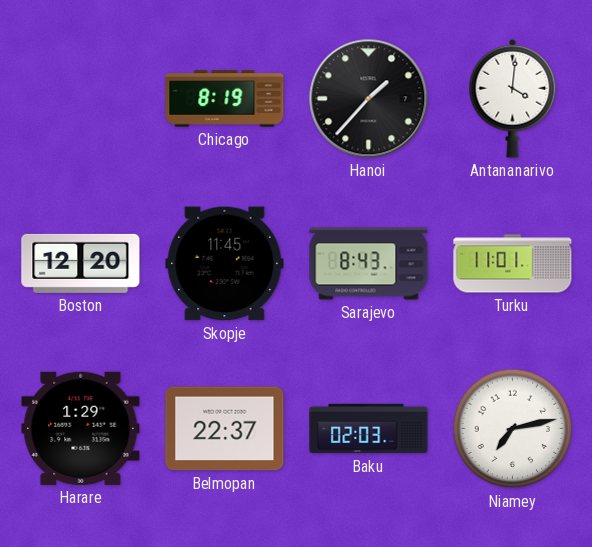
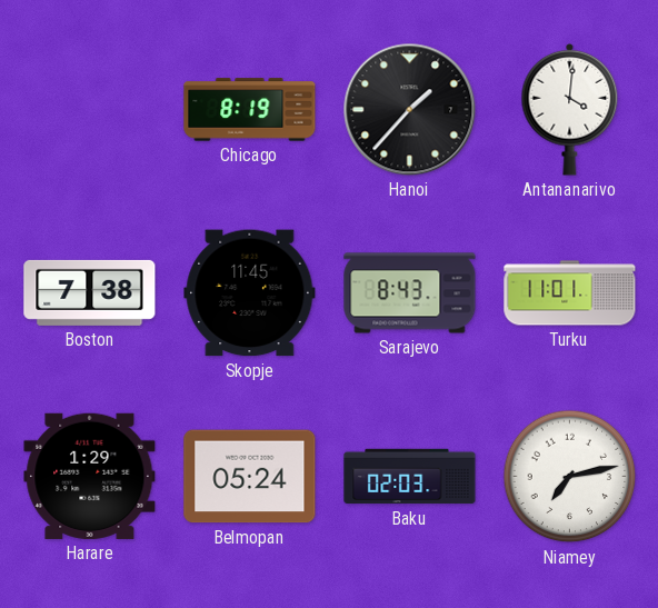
Boston: 12:20 -> 7:38 (90, 292)
Belmopan: 22:37 -> 05:24 (250, 477)
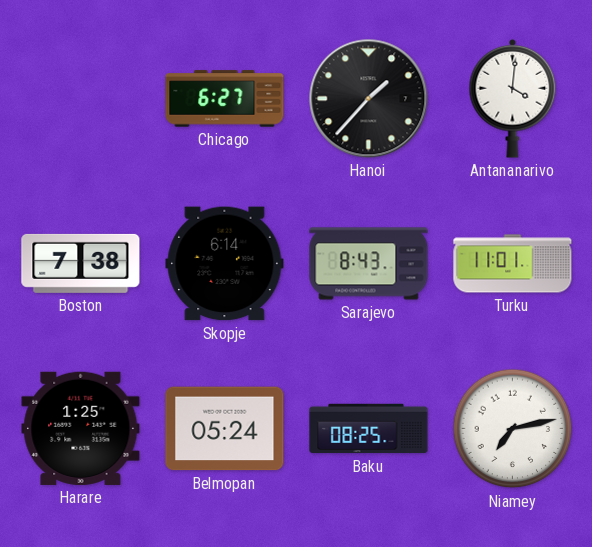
Chicago: 8:19 -> 6:27 (225, 99)
Skopje: 11:45 -> 6:14 (225, 264)
Harare: 1:29 -> 1:25 (81, 428)
Baku: 02:03 -> 08:25 (369, 429)
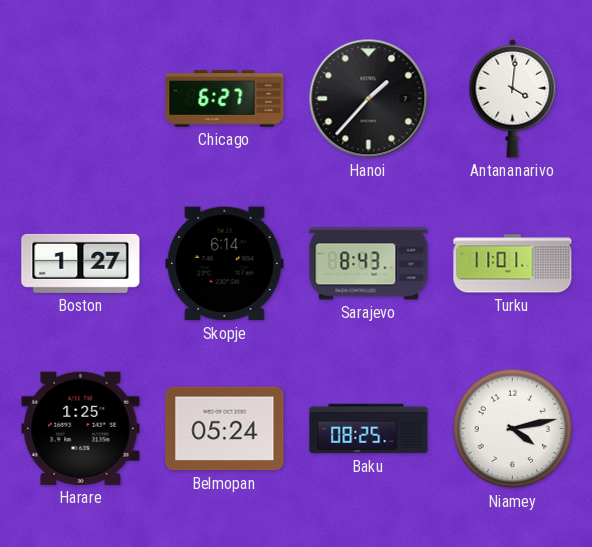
Boston: 7:38 -> 1:27 (81, 263)
Niamey: 7:13 -> 4:13 (513, 429)
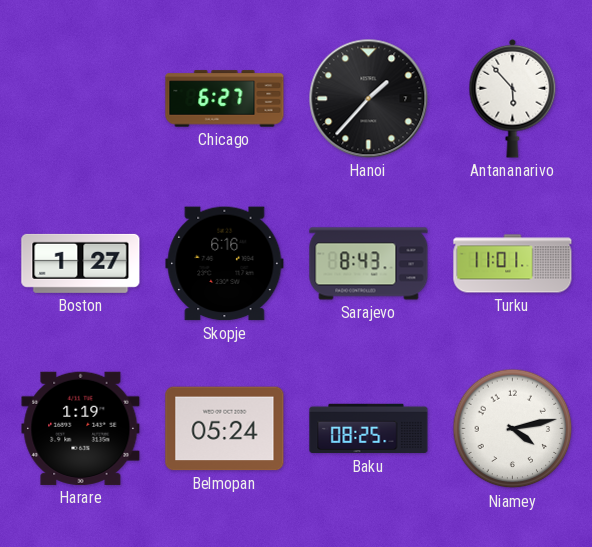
Antananarivo: 4:01 -> 5:53 (513, 98)
Skopje: 6:14 -> 6:16 (225, 264)
Harare: 1:25 -> 1:19 (81, 428)
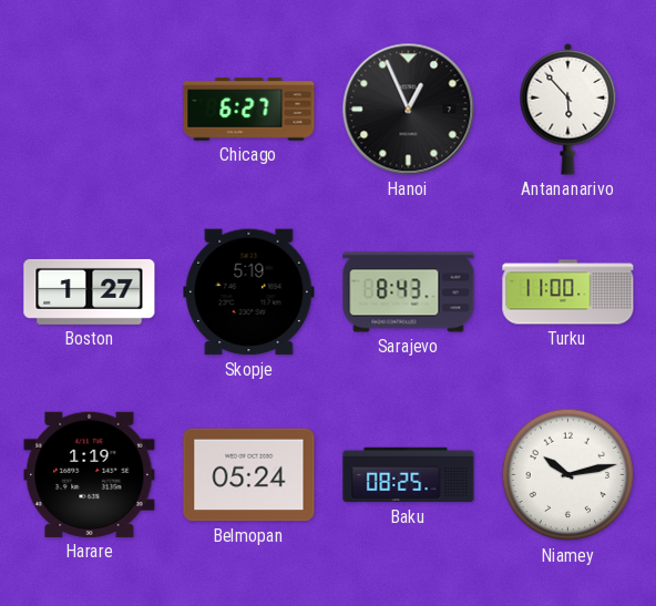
Hanoi: 1:37 -> 12:56 (409, 110)
Skopje: 6:16 -> 5:19 (249, 292)
Turku: 11:01 -> 11:00 (568, 292)
Niamey: 4:13 -> 10:13 (568, 475)
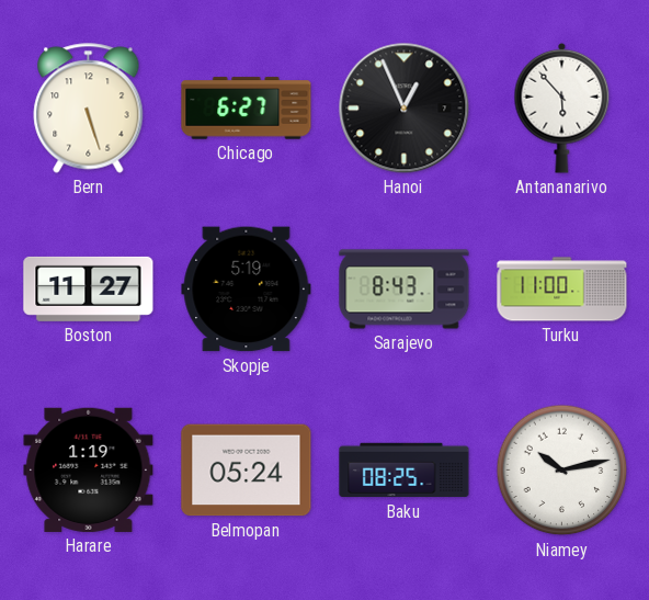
Bern: none -> 5:27 (89, 109)
Boston: 1:27 -> 11:27 (89, 288)
